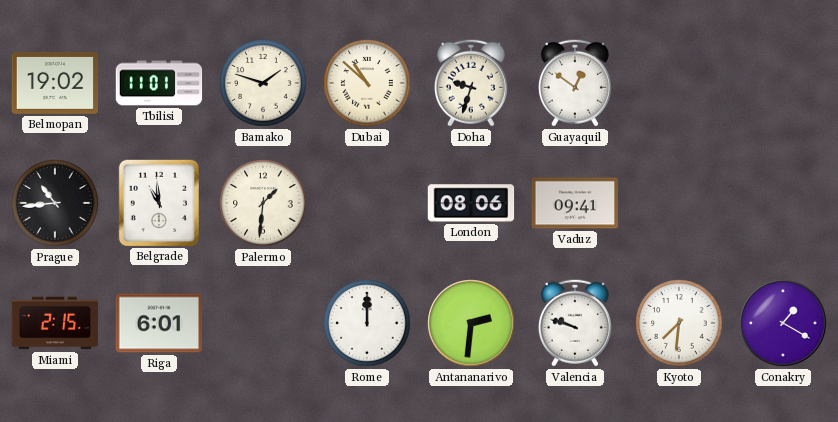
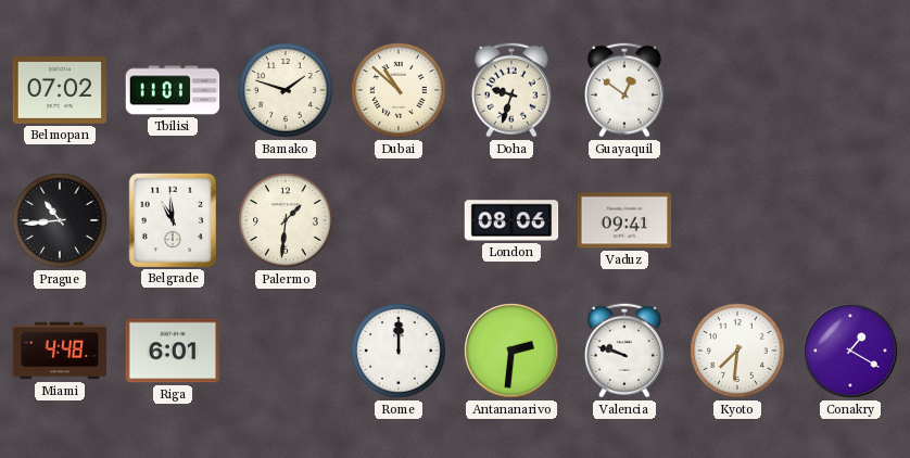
Belmopan: 19:02 -> 07:02 (60, 90)
Miami: 2:15 -> 4:48 (60, 351)
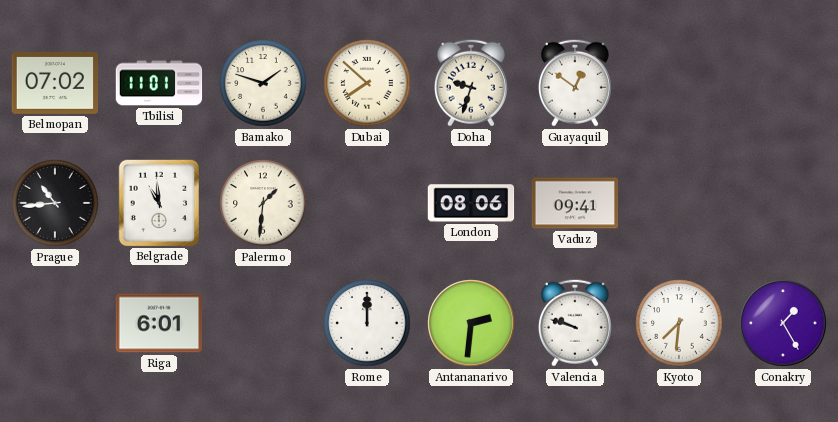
Dubai: 10:52 -> 7:52 (367, 83)
Miami: 4:48 -> none (60, 351)
Conakry: 1:20 -> 1:25 (783, 323)
